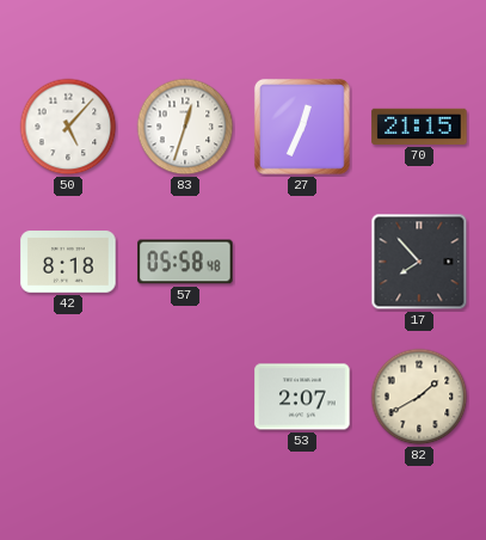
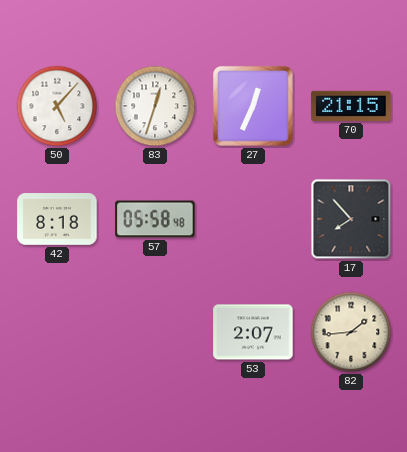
82: 1:40 -> 1:44 (351, 332)
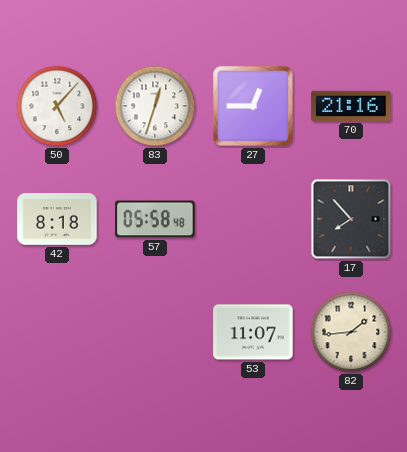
27: 12:34 -> 12:45 (253, 106)
70: 21:15 -> 21:16 (351, 106)
53: 2:07 -> 11:07 (253, 332)
